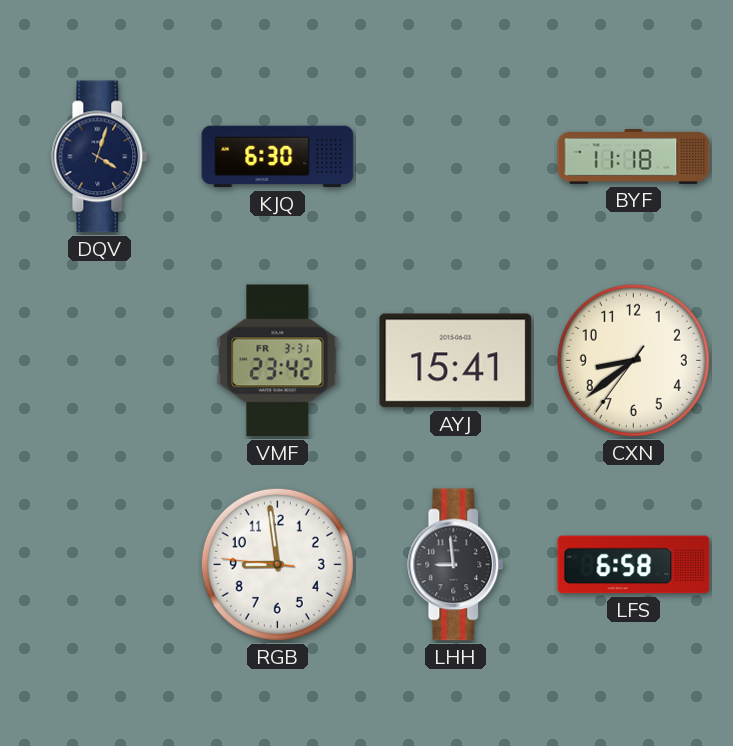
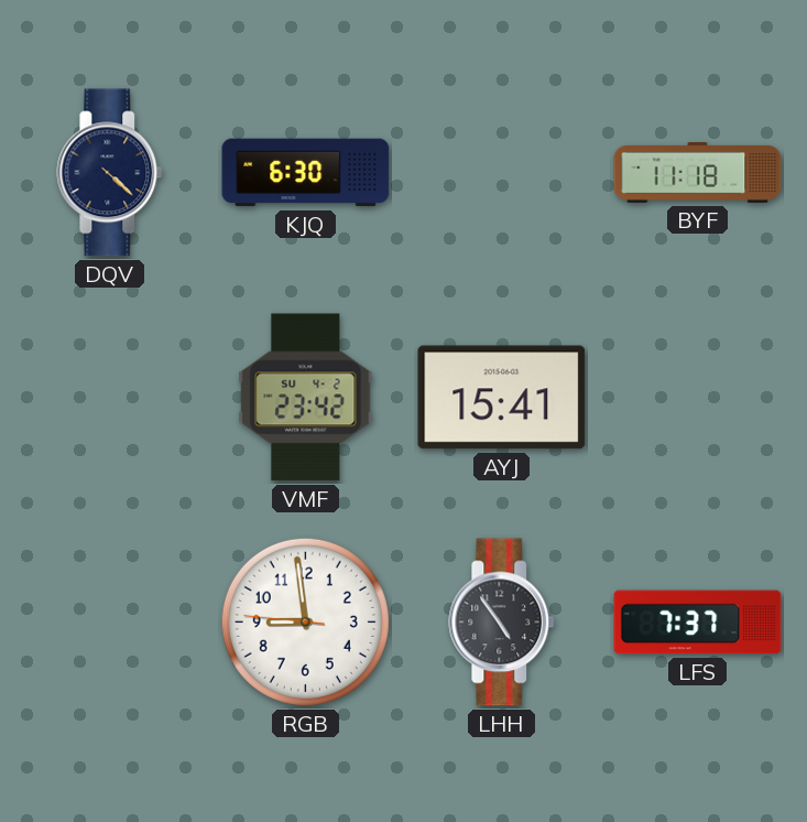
DQV: 4:03 -> 4:22 (110, 173)
VMF date: FR 3-31 -> SU 4-2 (306, 398)
CXN: 8:38 -> none (633, 360)
LHH: 8:59 -> 4:54 (502, 623)
LFS: 6:58 -> 7:37 (698, 623)
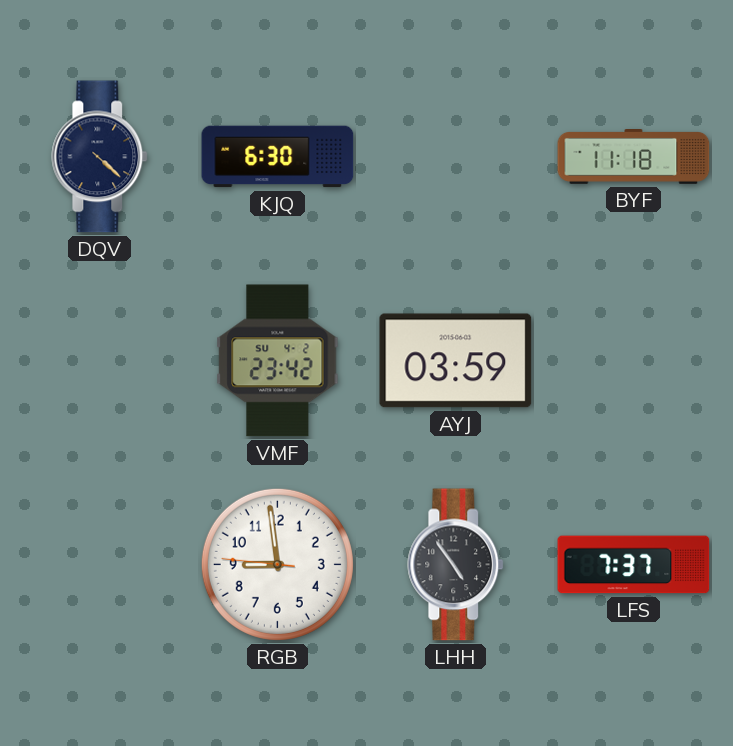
AYJ: 15:41 -> 03:59 (456, 361)
